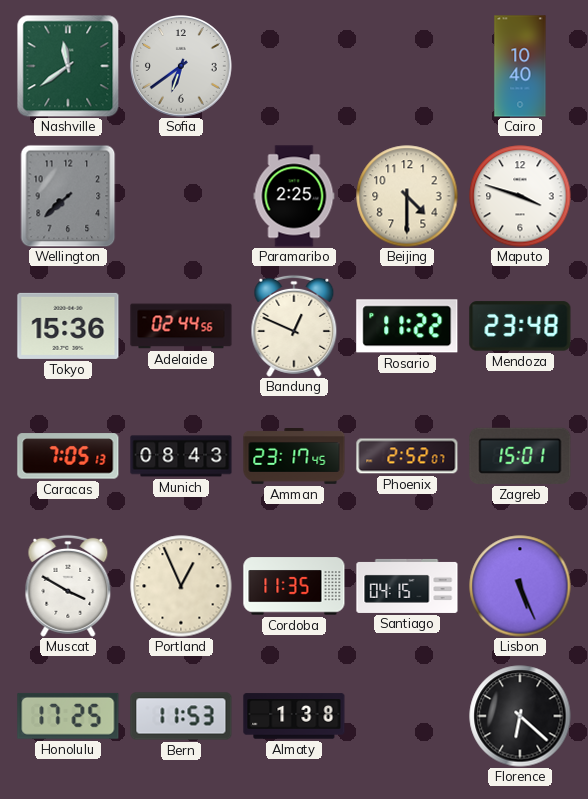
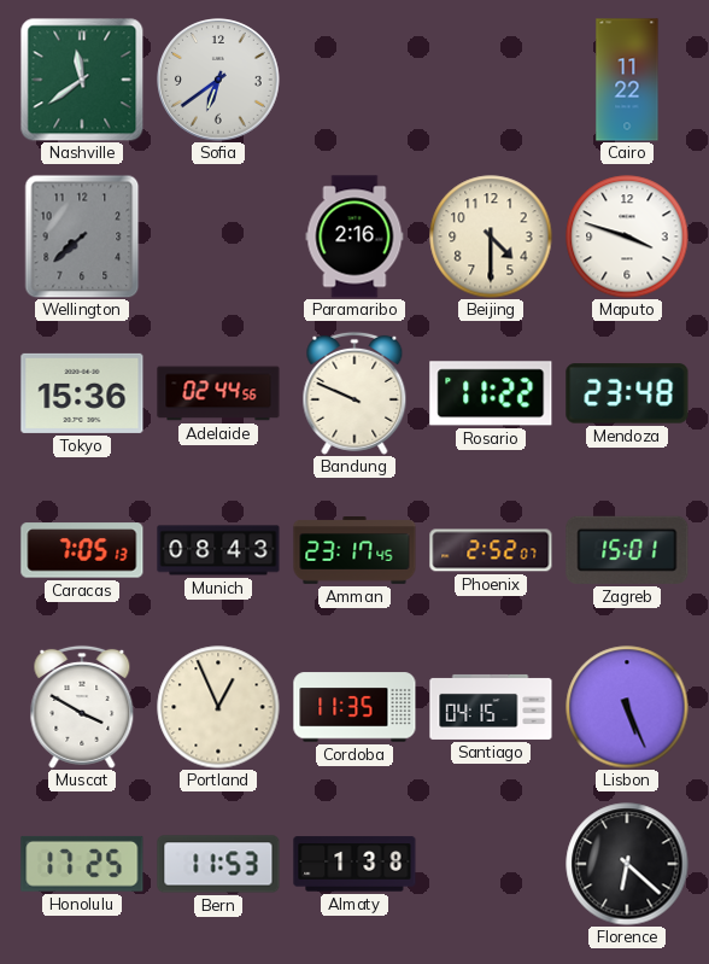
Cairo: 10:40 -> 11:22 (627, 80)
Paramaribo: 2:25 -> 2:16 (354, 236)
Bandung: 12:49 -> 9:49 (354, 393)
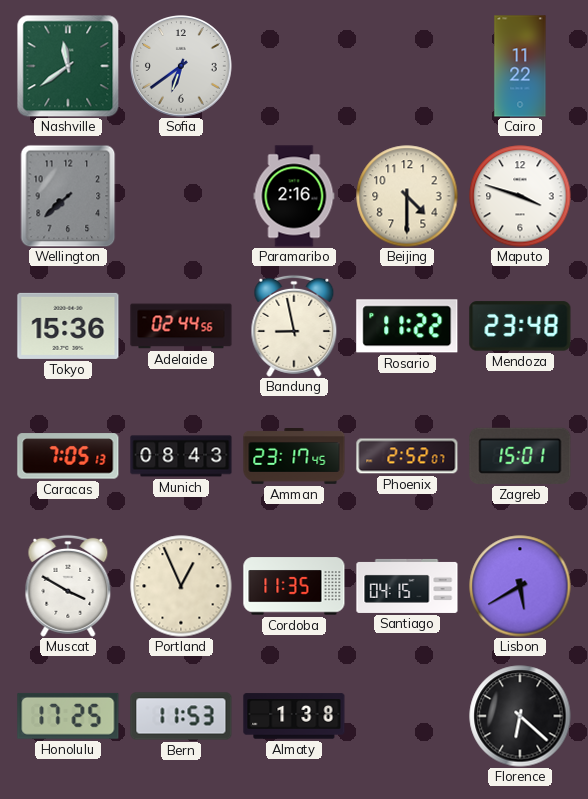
Bandung: 9:49 -> 8:58 (294, 326)
Lisbon: 5:26 -> 5:40 (520, 586)
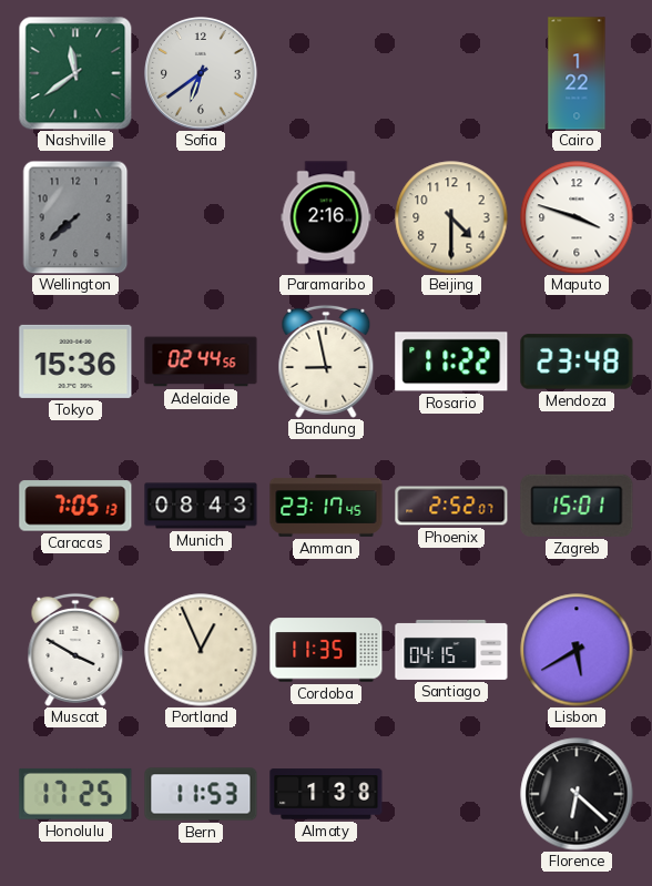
Cairo: 11:22 -> 1:22 (577, 73)
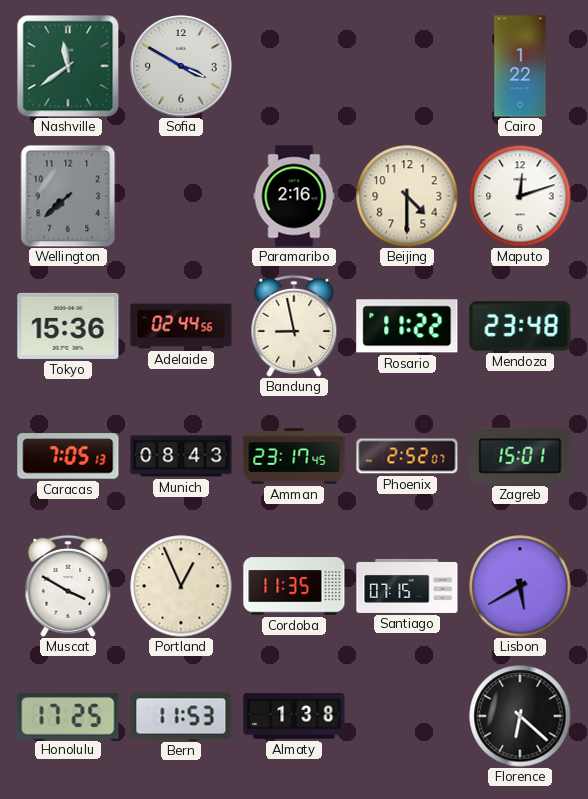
Sofia: 6:39 -> 3:50 (182, 67)
Maputo: 3:48 -> 12:12 (520, 196)
Santiago: 04:15 -> 07:15 (407, 586)
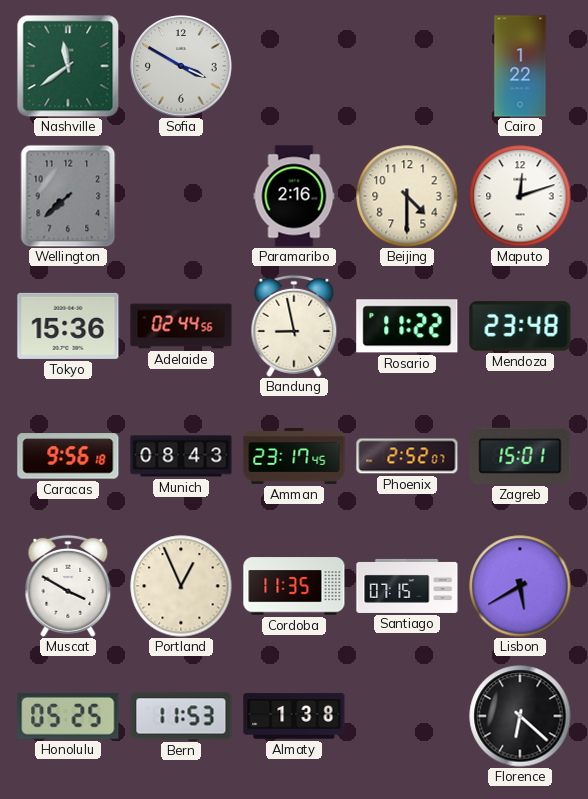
Caracas: 7:05 -> 9:56 (68, 456)
Honolulu: 17:25 -> 05:25 (68, 716)
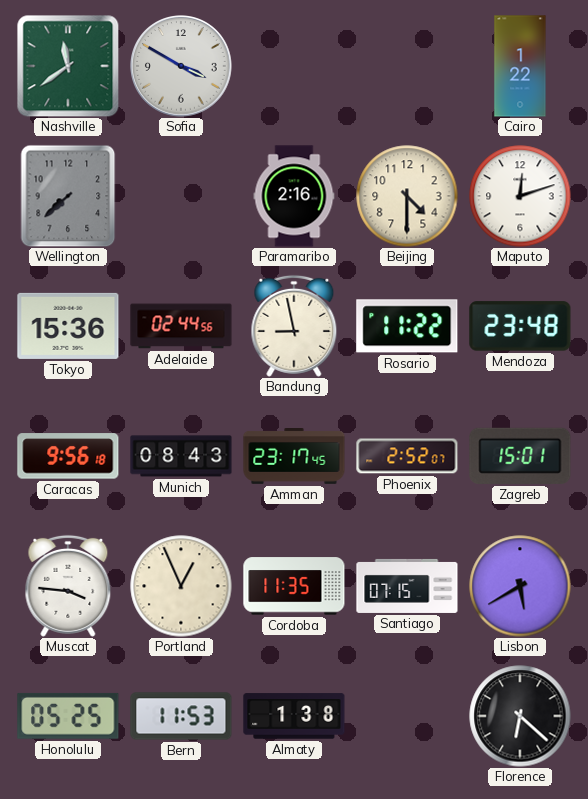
Muscat: 3:50 -> 3:46 (68, 586)
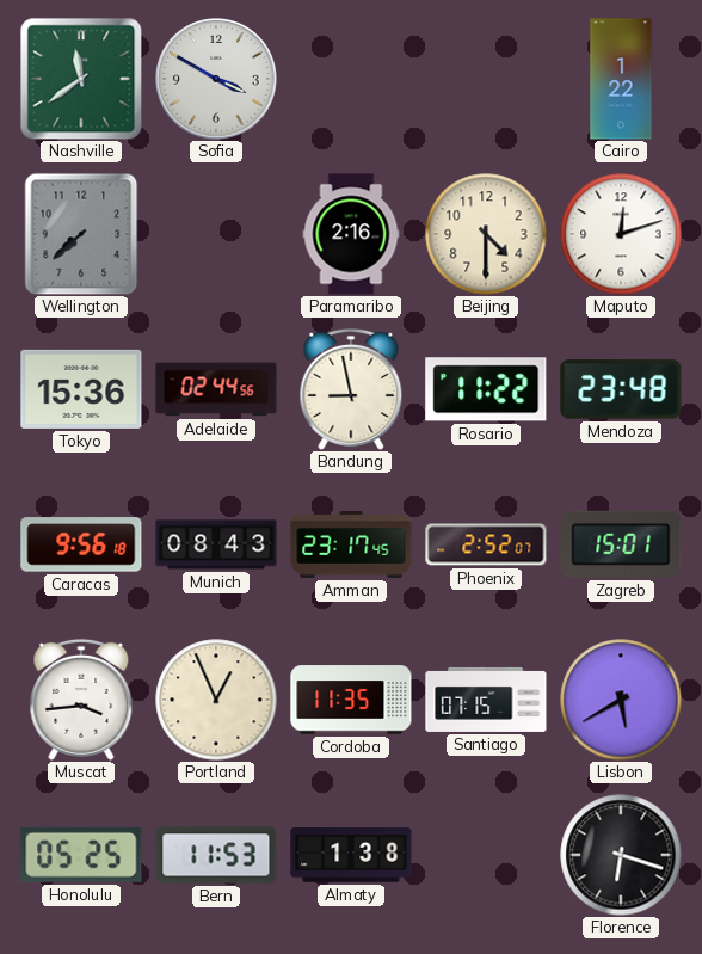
Muscat: 3:46 -> 3:44 (81, 700)
Florence: 6:22 -> 6:18 (621, 855)
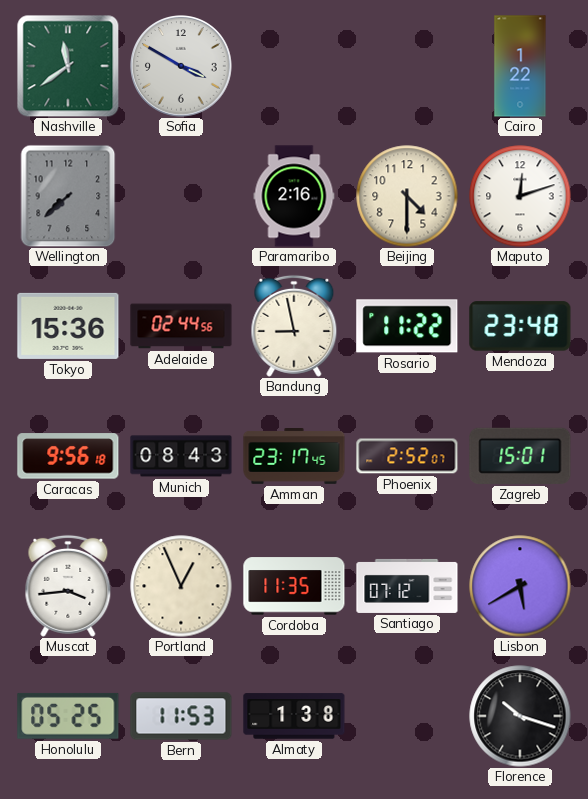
Santiago: 07:15 -> 07:12 (407, 586)
Florence: 6:18 -> 10:18 (520, 716)
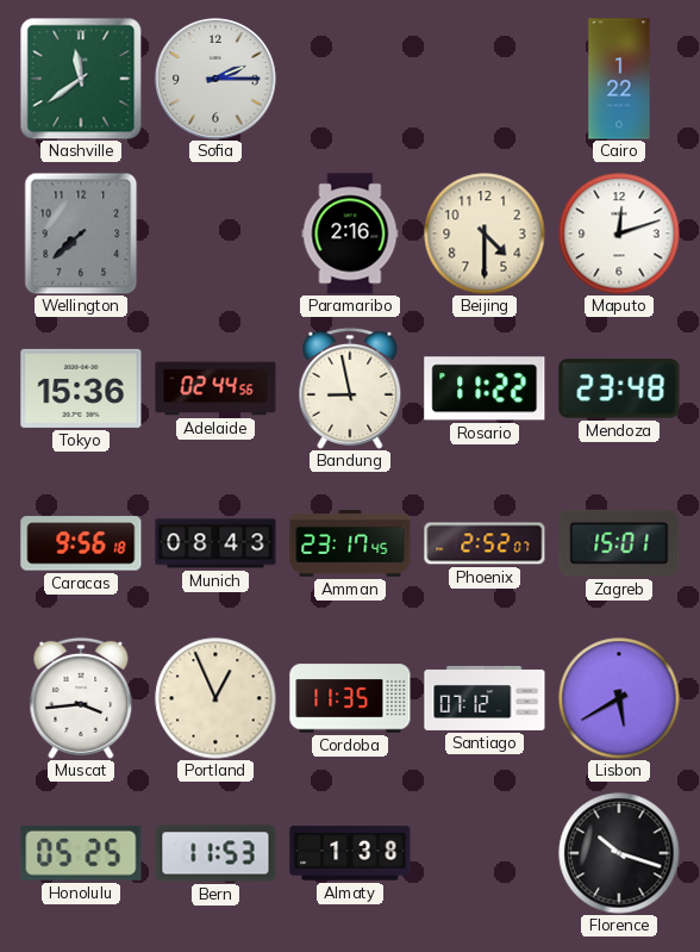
Sofia: 3:50 -> 2:15 (217, 80)
